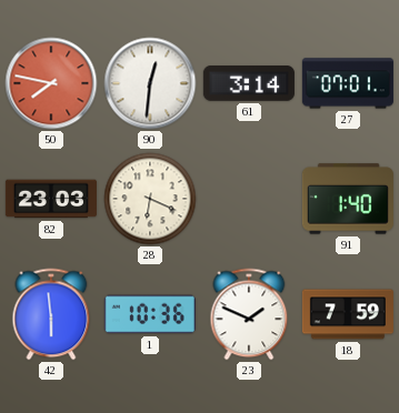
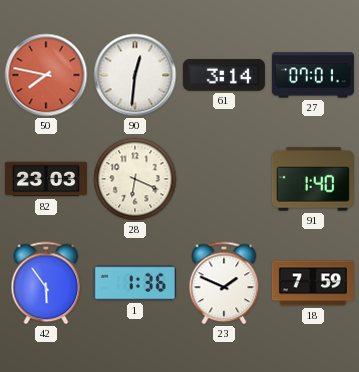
42: 5:59 -> 5:54 (46, 283)
1: 10:36 -> 1:36 (135, 283)
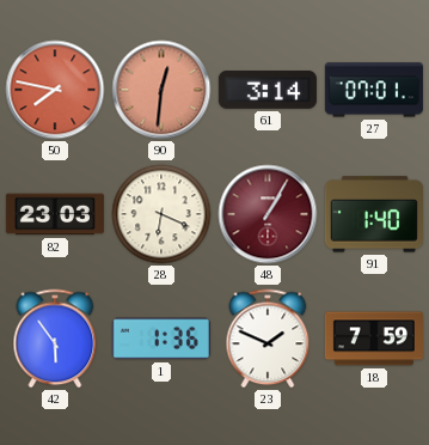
90 dial: white -> salmon (161, 90)
48: none -> 1:05 (268, 214)
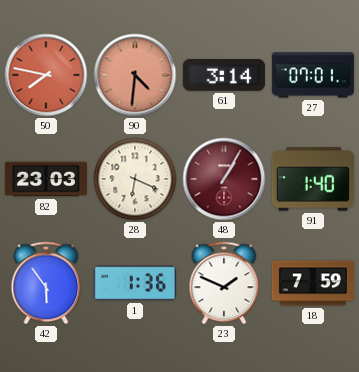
90: 12:31 -> 4:31 (135, 75)
